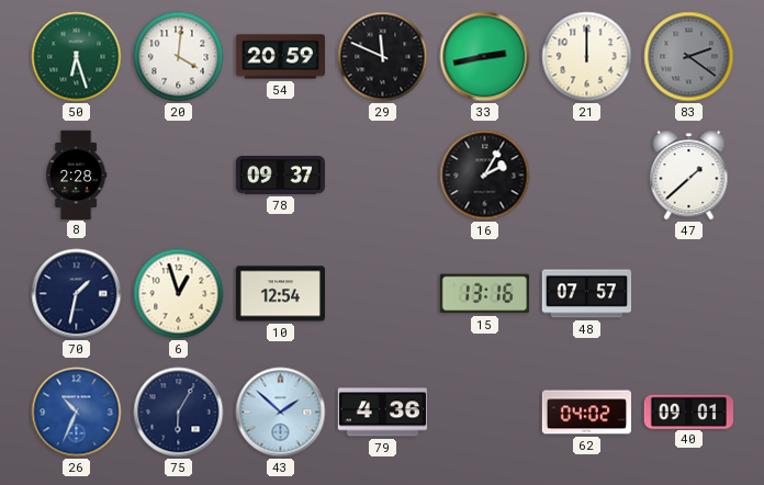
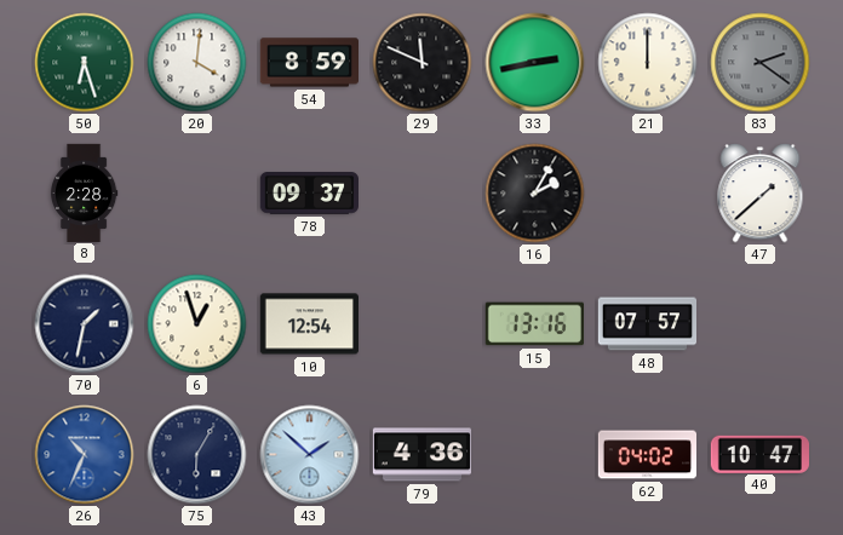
54: 20:59 -> 8:59 (309, 63)
40: 09:01 -> 10:47 (759, 454)
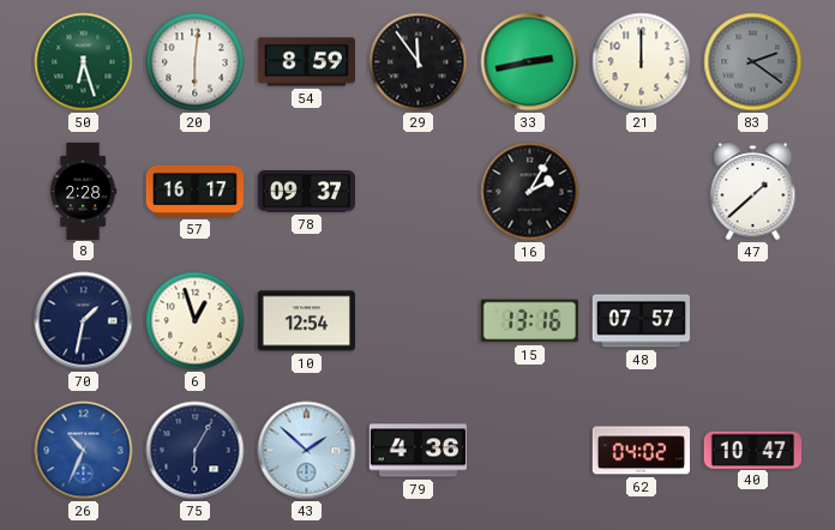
20: 4:01 -> 6:01 (196, 62)
29: 11:49 -> 11:54 (419, 62)
57: none -> 16:17 (194, 191)
